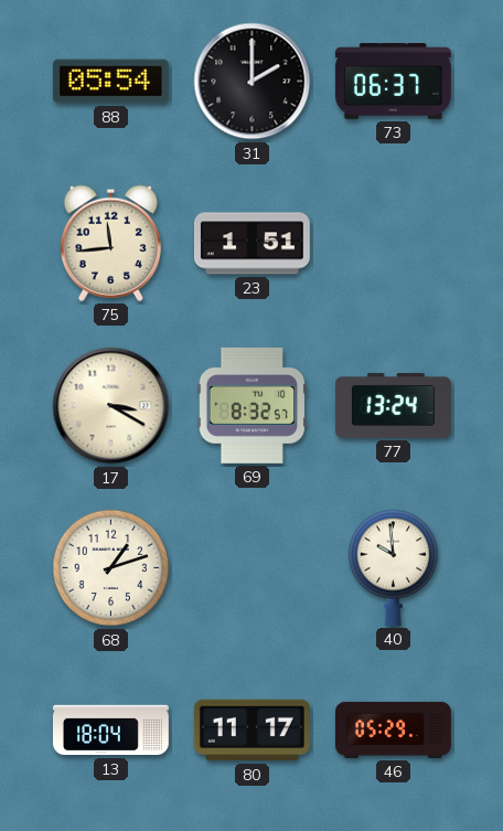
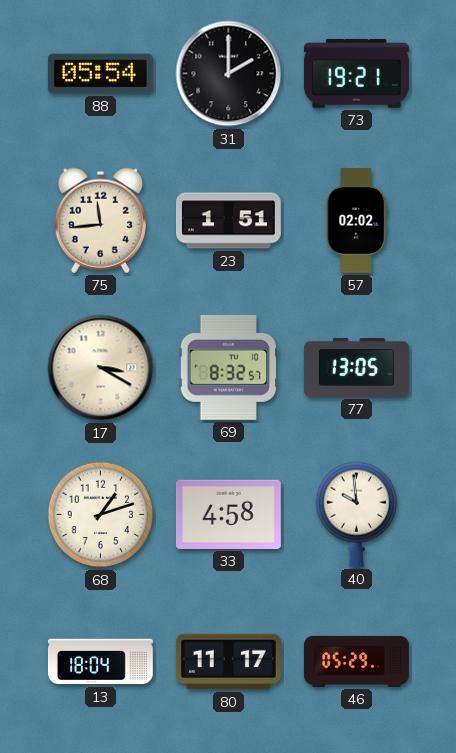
73: 06:37 -> 19:21 (356, 74)
57: none -> 02:02 (357, 220)
77: 13:24 -> 13:05 (356, 368)
33: none -> 4:58 (228, 514)
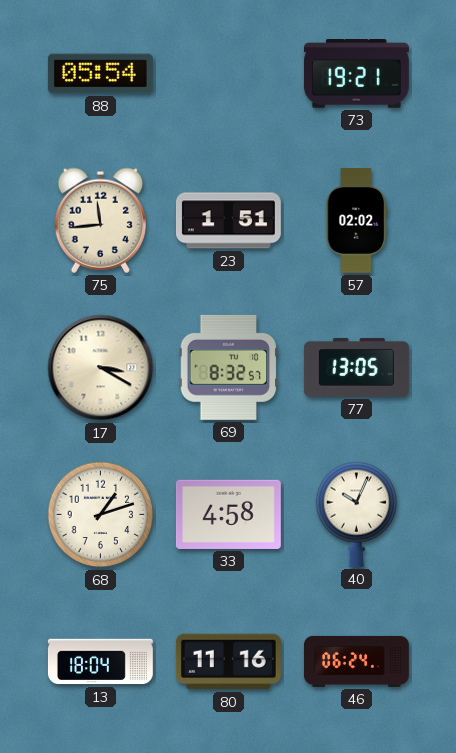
31: 2:00 -> none (229, 74)
40: 9:59 -> 10:04 (357, 514)
80: 11:17 -> 11:16 (228, 662)
46: 05:29 -> 06:24 (356, 661)
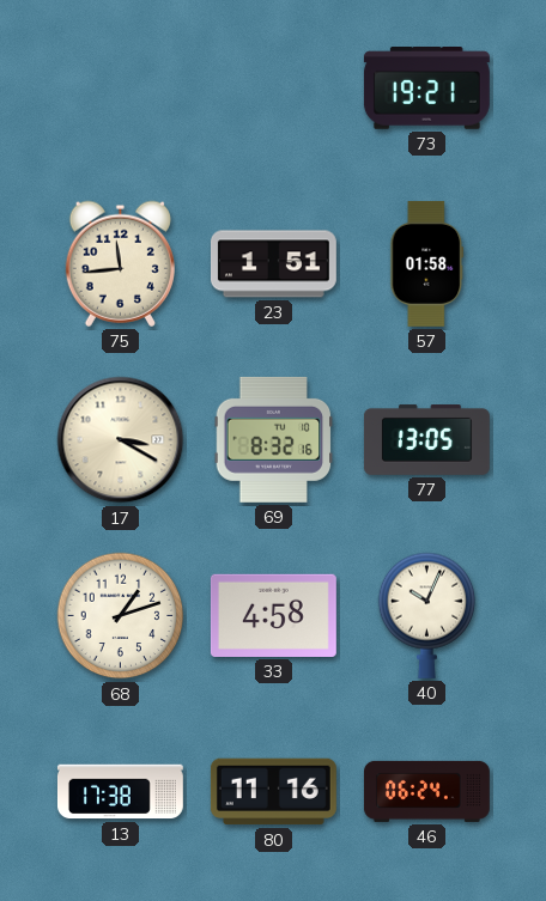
88: 05:54 -> none (100, 74)
57: 02:02 -> 01:58 (427, 263)
69: 8:32:57 -> 8:32:16 (274, 439)
13: 18:04 -> 17:38 (120, 792)
